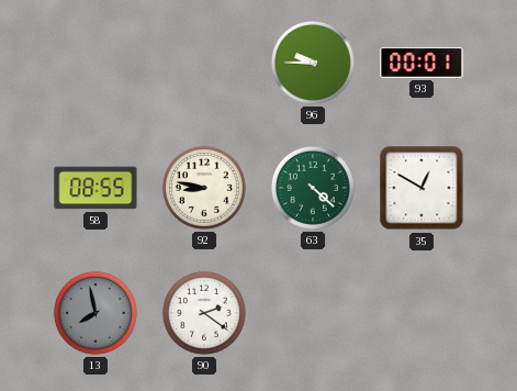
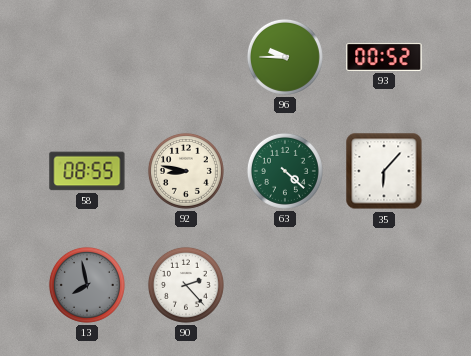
93: 00:01 -> 00:52 (384, 57)
35: 12:50 -> 6:07 (384, 171)
90: 2:21 -> 2:23 (186, 285)
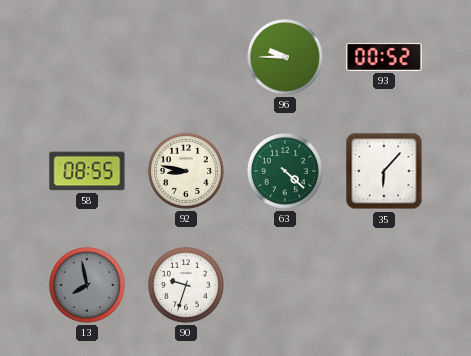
90: 2:23 -> 9:33 (186, 285)
